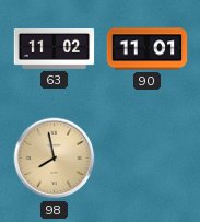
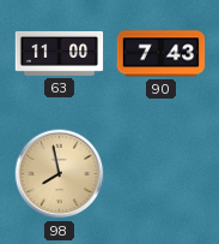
63: 11:02 -> 11:00 (60, 53)
90: 11:01 -> 7:43 (162, 54)
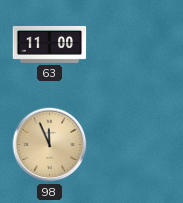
90: 7:43 -> none (162, 54)
98: 7:58 -> 11:56 (50, 145)
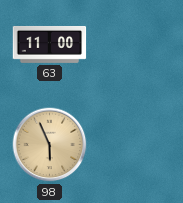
98: 11:56 -> 5:56 (50, 145)
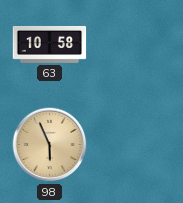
63: 11:00 -> 10:58 (50, 44)
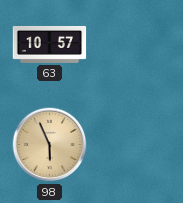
63: 10:58 -> 10:57 (50, 44)
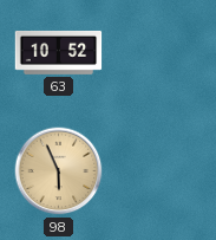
63: 10:57 -> 10:52 (59, 52)
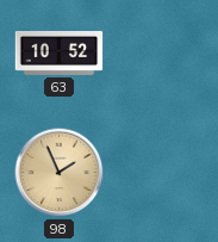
98: 5:56 -> 1:56 (60, 173)
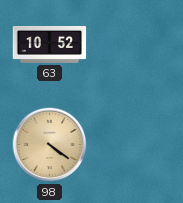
98: 1:56 -> 4:21 (50, 145)
